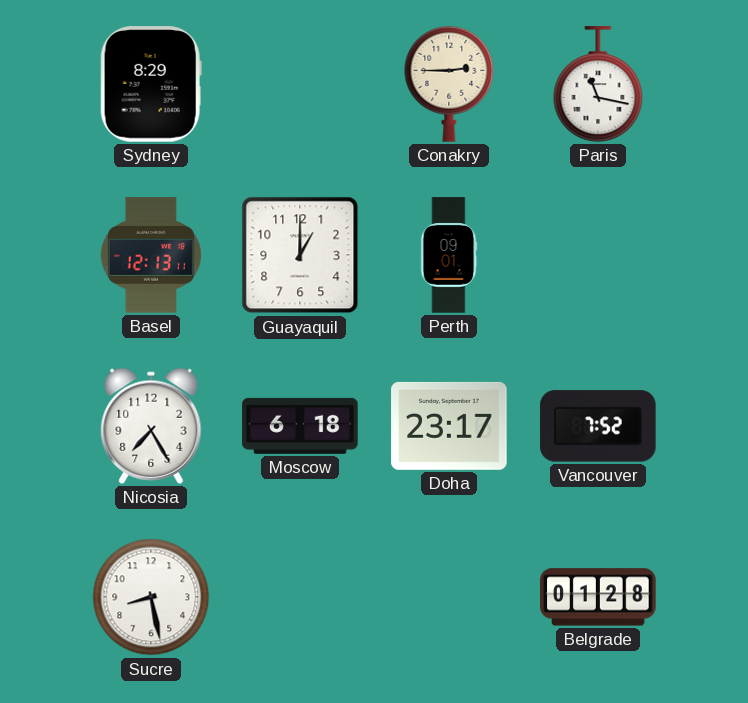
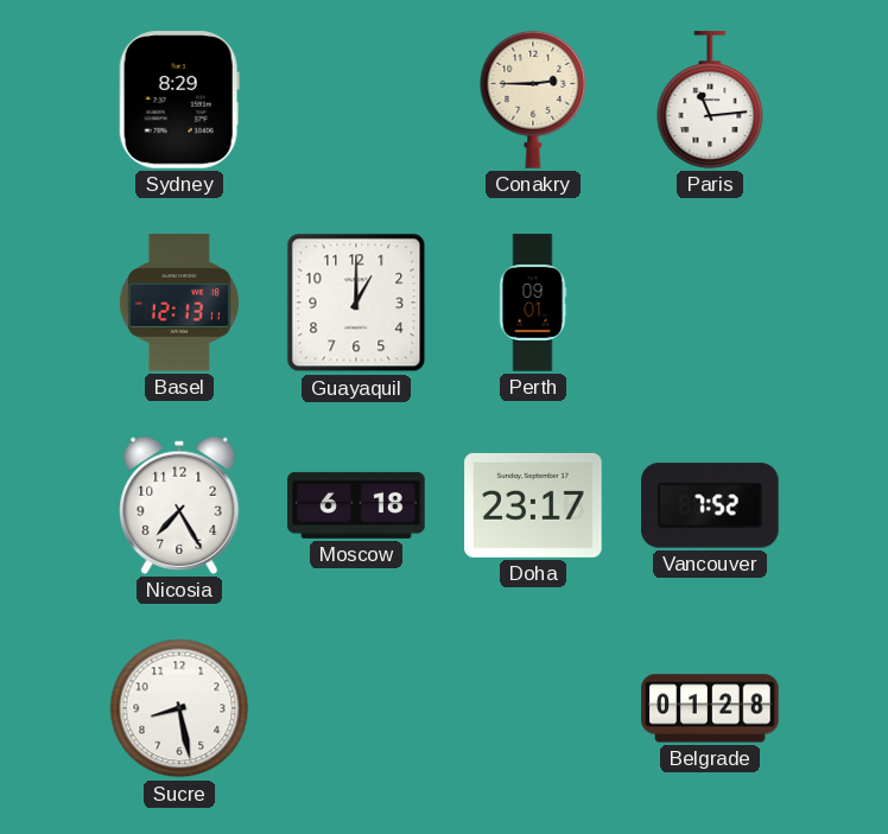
Paris: 11:17 -> 11:14 (710, 100)
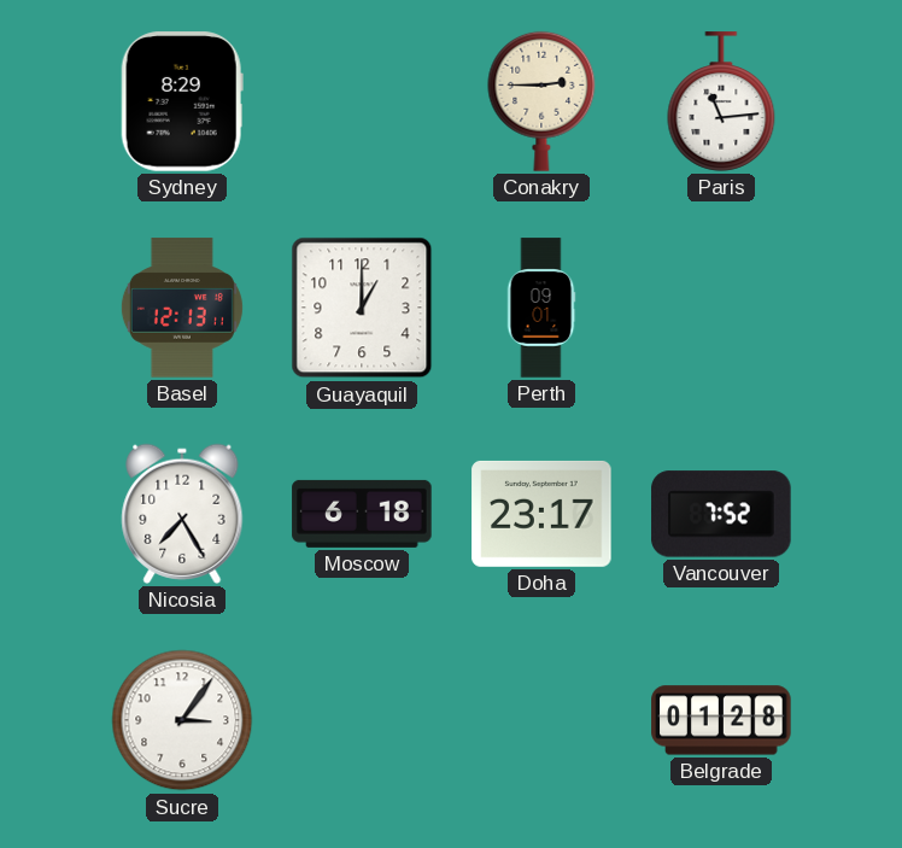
Sucre: 8:28 -> 3:06 (182, 720)
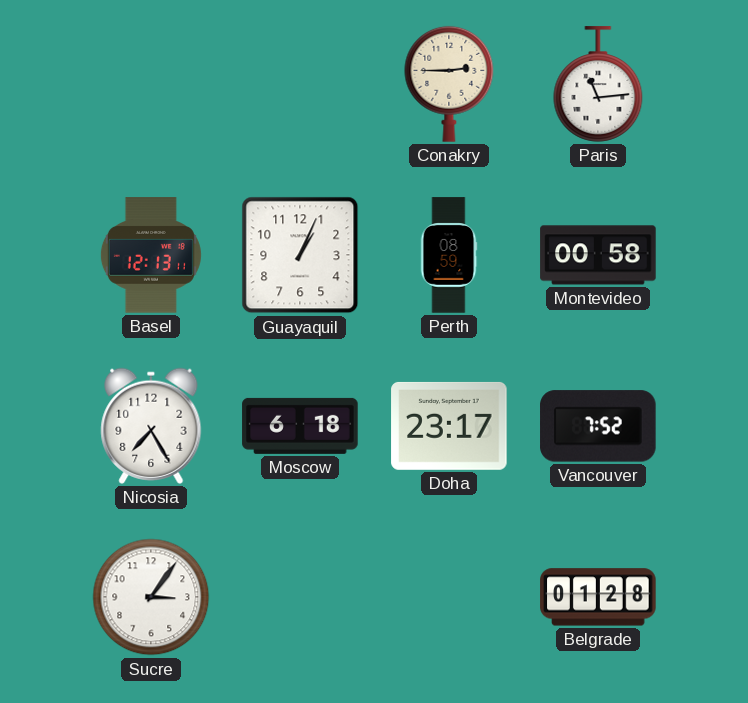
Sydney: 8:29 -> none (182, 101)
Guayaquil: 1:00 -> 1:04 (300, 255)
Perth: 09:01 -> 08:59 (449, 255)
Montevideo: none -> 00:58 (598, 255)
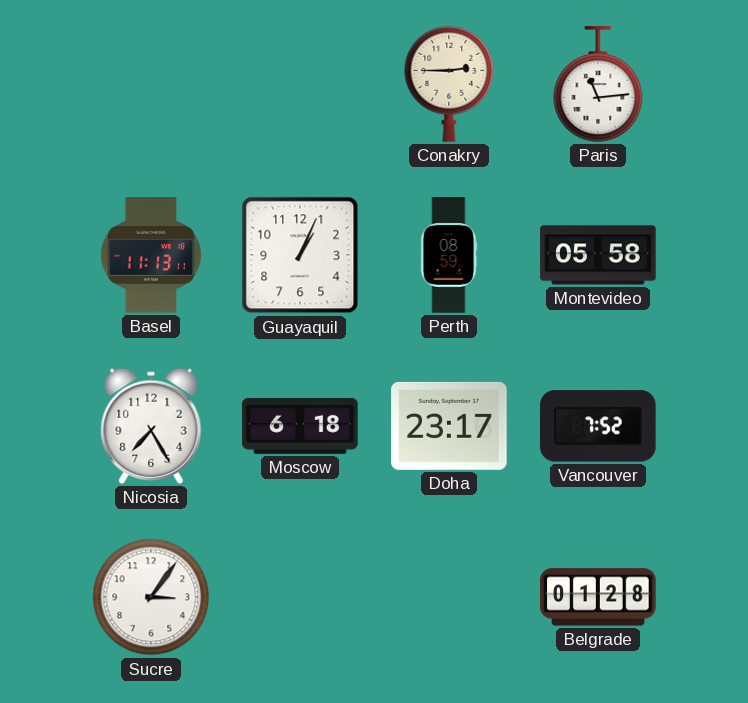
Basel: 12:13 -> 11:13 (151, 255)
Montevideo: 00:58 -> 05:58 (598, 255)
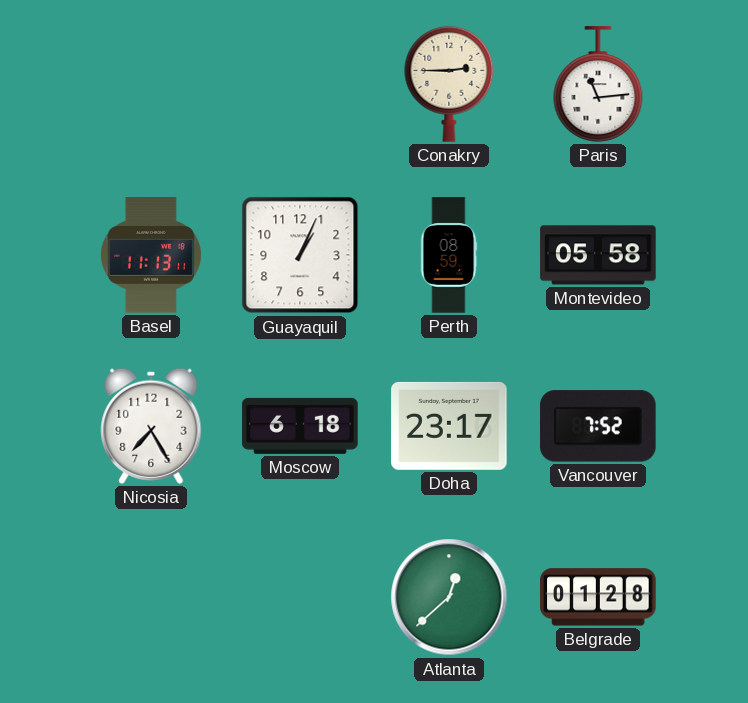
Sucre: 3:06 -> none (151, 597)
Atlanta: none -> 12:38 (449, 597)
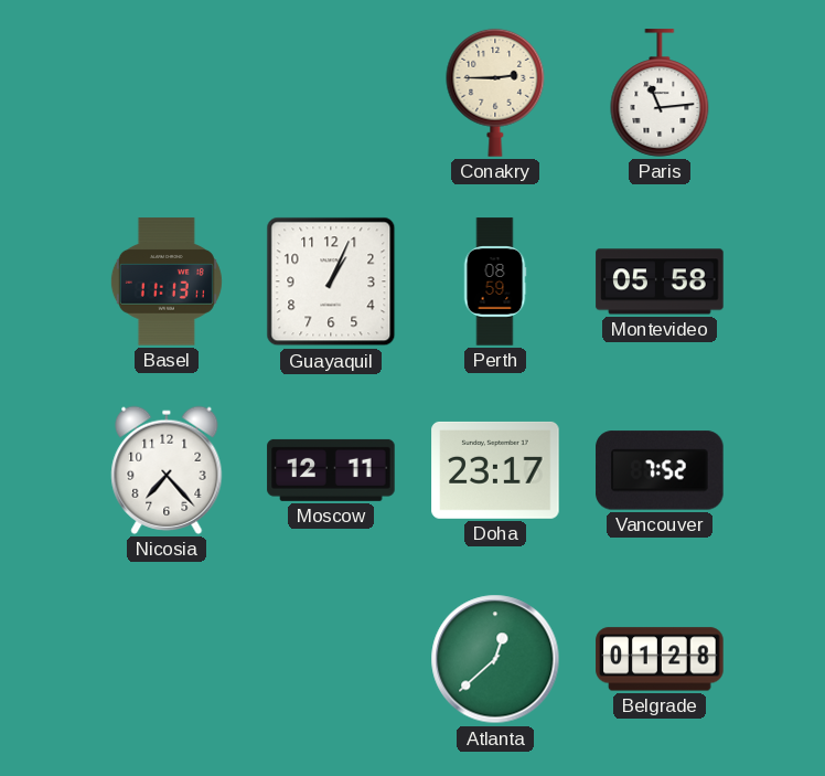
Nicosia: 7:25 -> 7:23 (167, 470)
Moscow: 6:18 -> 12:11 (331, 470)
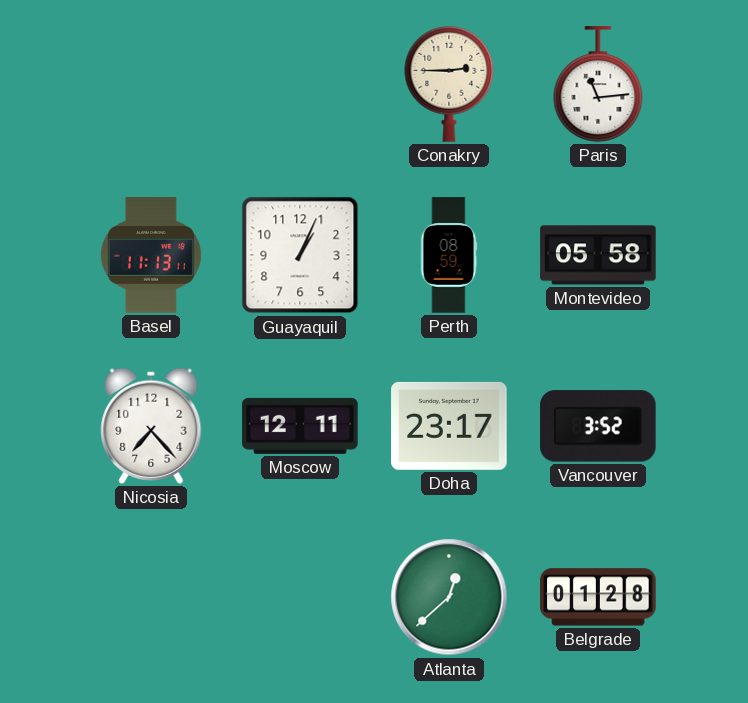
Vancouver: 7:52 -> 3:52 (598, 426)
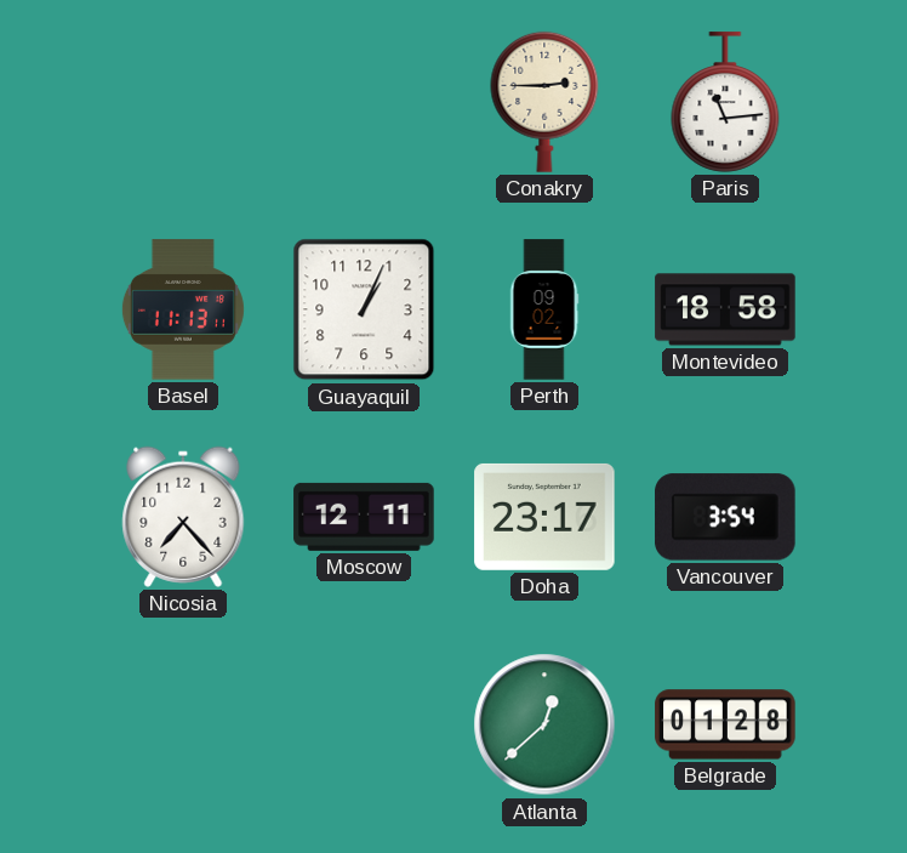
Perth: 08:59 -> 09:02 (544, 309)
Montevideo: 05:58 -> 18:58 (725, 309)
Vancouver: 3:52 -> 3:54 (725, 517)
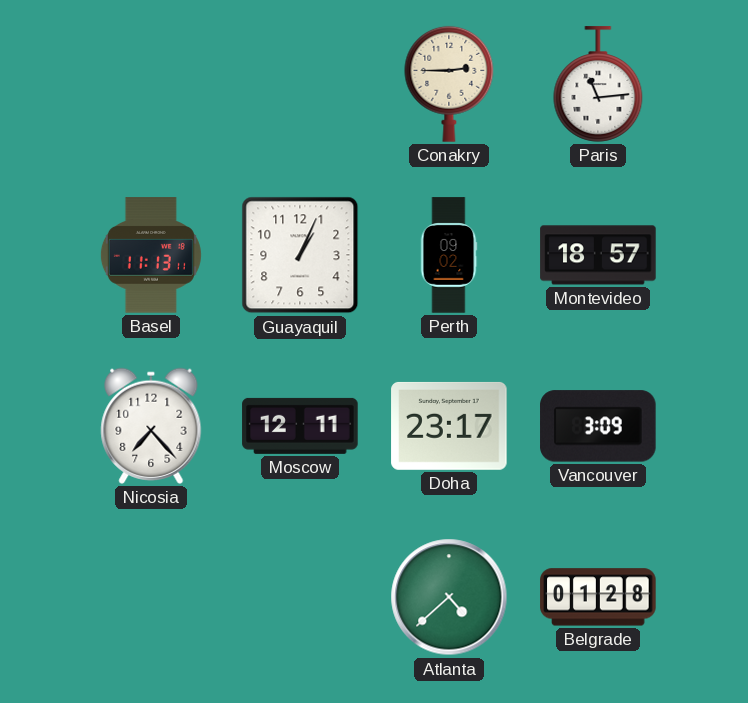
Montevideo: 18:58 -> 18:57 (598, 255)
Vancouver: 3:54 -> 3:09 (598, 426)
Atlanta: 12:38 -> 4:38 (449, 597)
